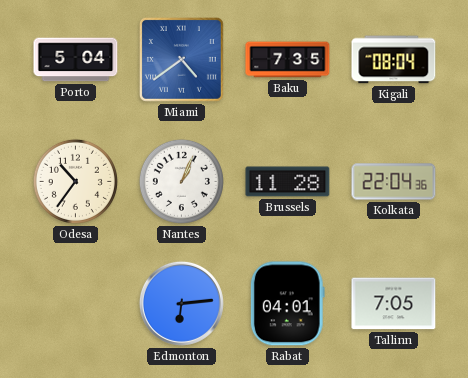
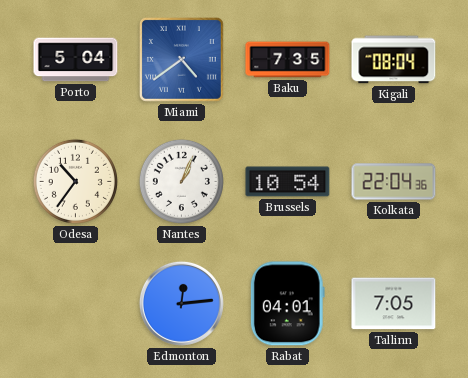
Brussels: 11:28 -> 10:54 (288, 182)
Edmonton: 6:14 -> 12:14 (181, 303)
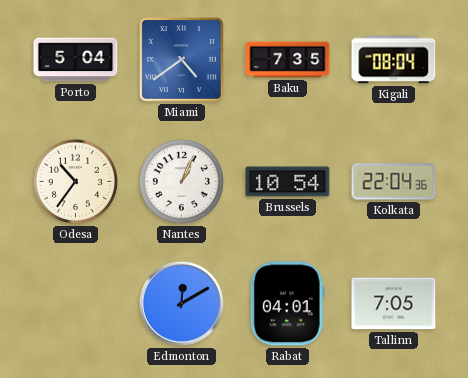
Edmonton: 12:14 -> 12:10 (181, 303)
